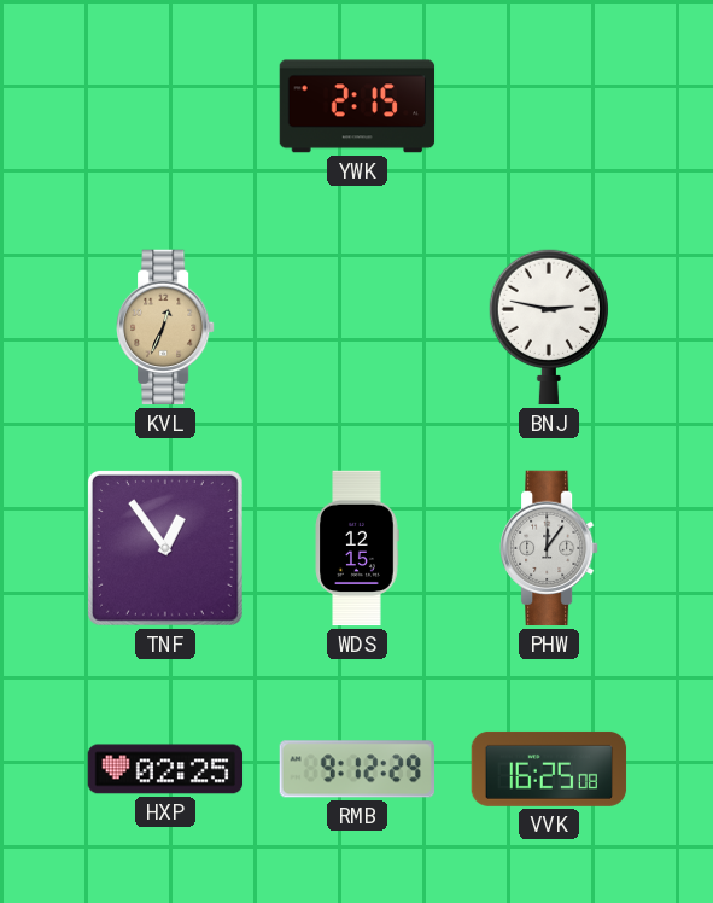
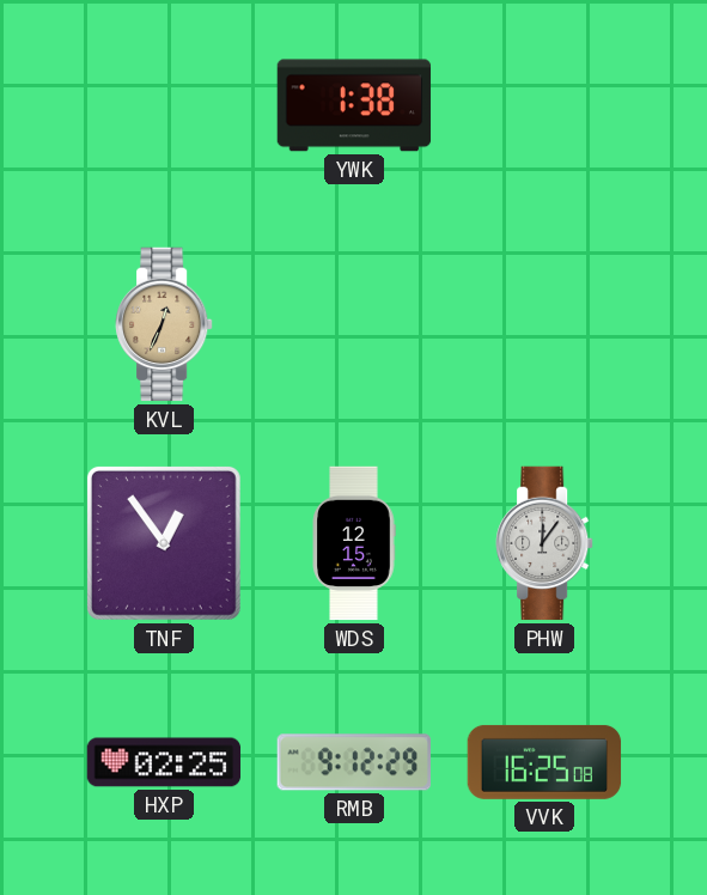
YWK: 2:15 -> 1:38 (354, 105)
BNJ: 2:47 -> none (548, 327)
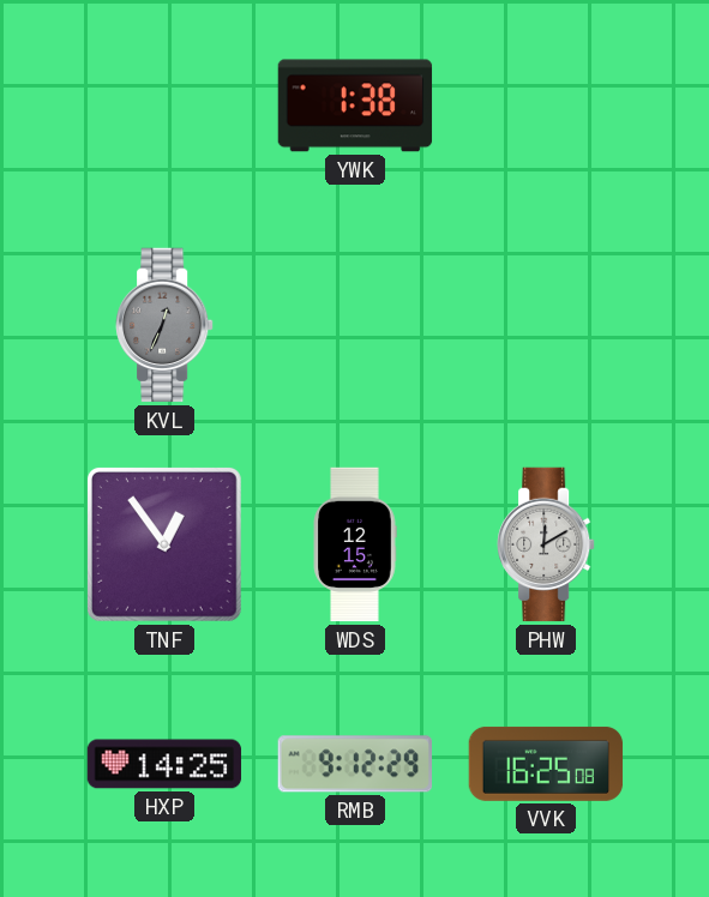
KVL dial: champagne -> grey (164, 325)
PHW: 12:06 -> 12:10 (546, 544)
HXP: 02:25 -> 14:25 (164, 764)
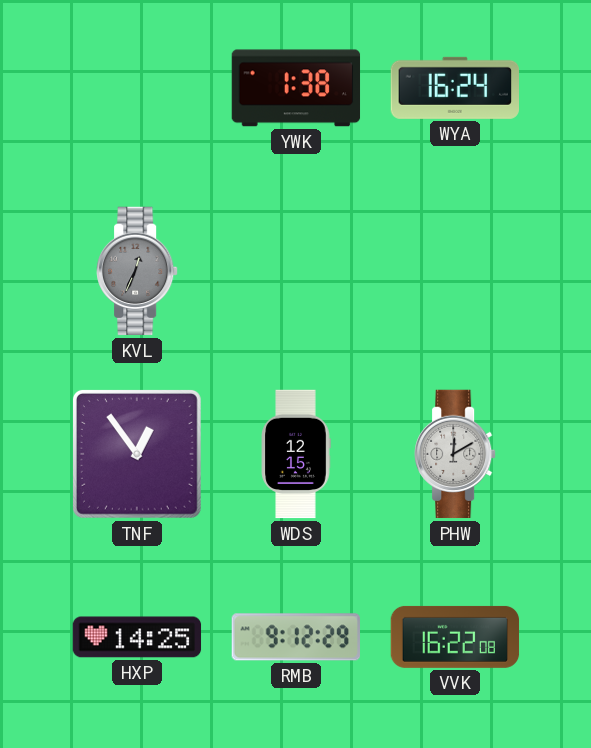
WYA: none -> 16:24 (454, 88)
VVK: 16:25 -> 16:22 (455, 637)
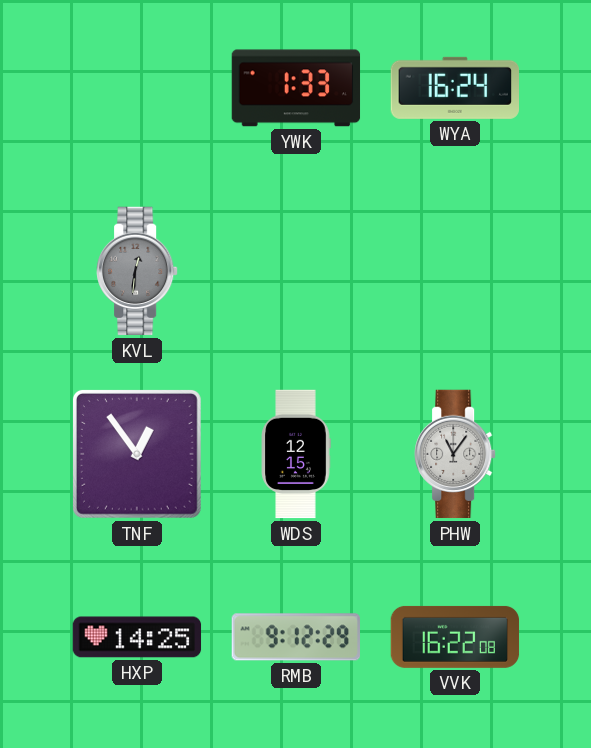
YWK: 1:38 -> 1:33 (296, 88)
KVL: 12:34 -> 12:31 (137, 271)
PHW: 12:10 -> 11:06 (455, 454)
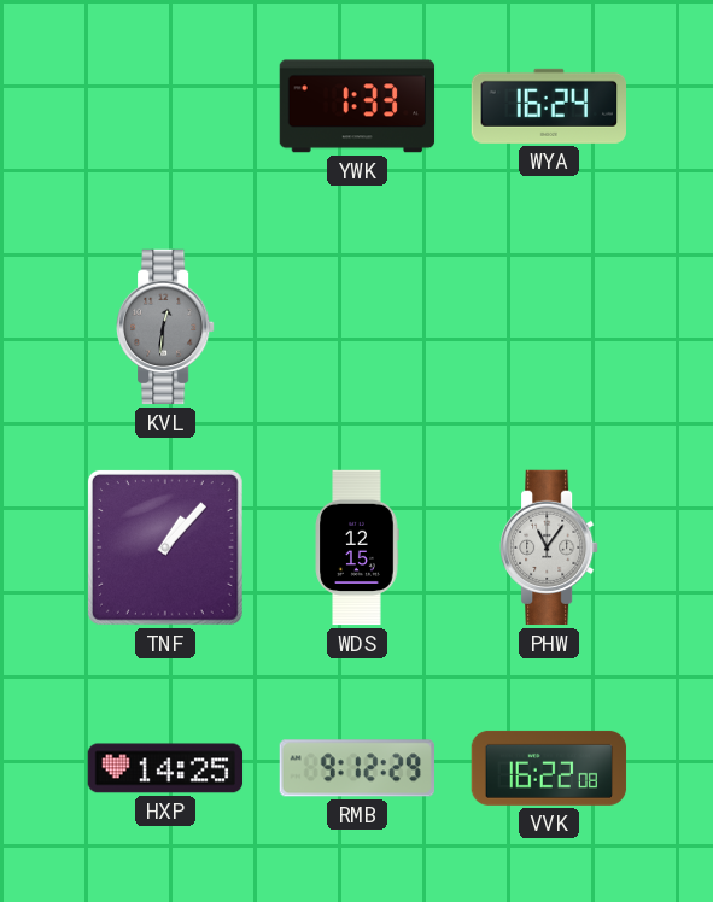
TNF: 12:54 -> 1:07 (165, 547)
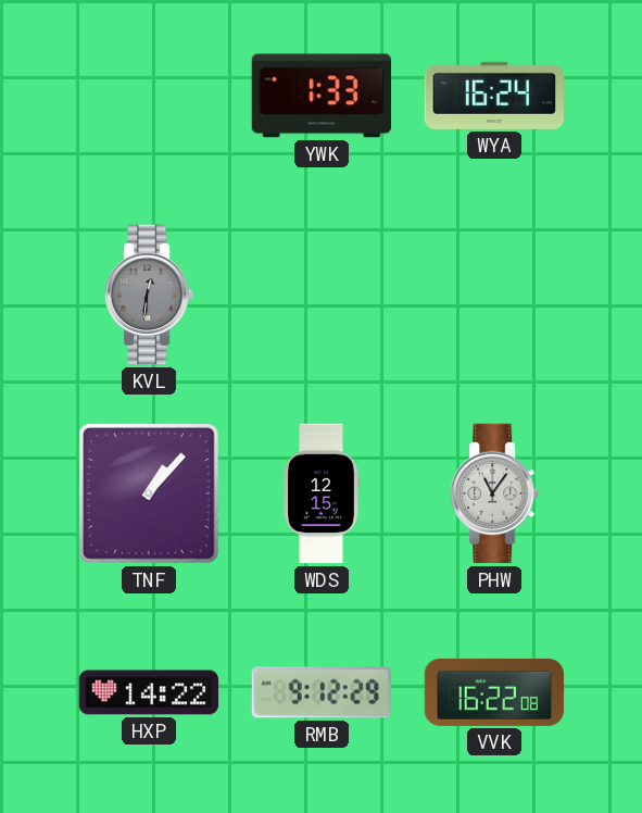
HXP: 14:25 -> 14:22 (149, 692)
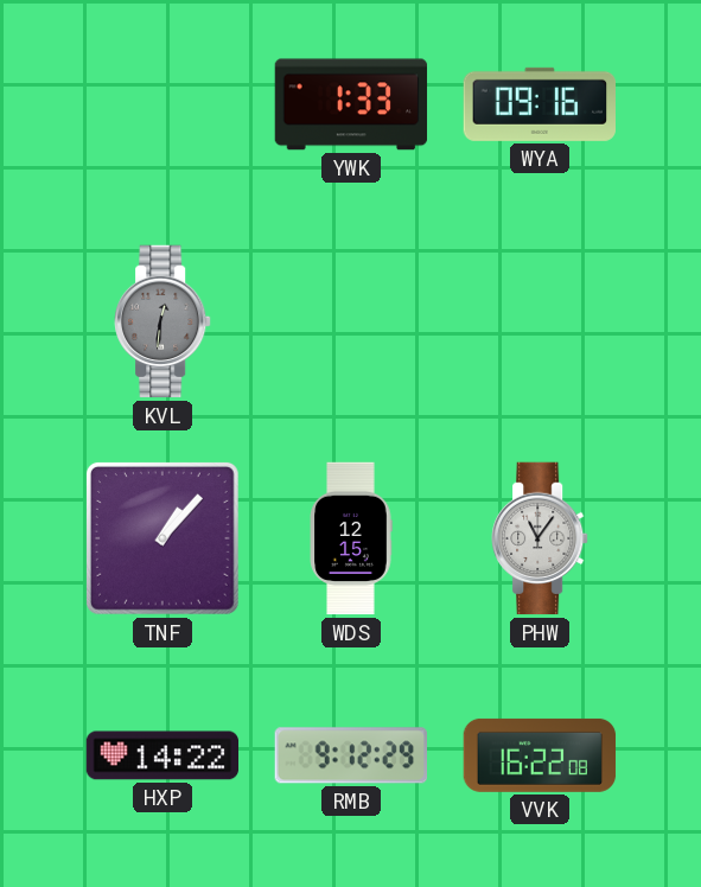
WYA: 16:24 -> 09:16 (539, 104)
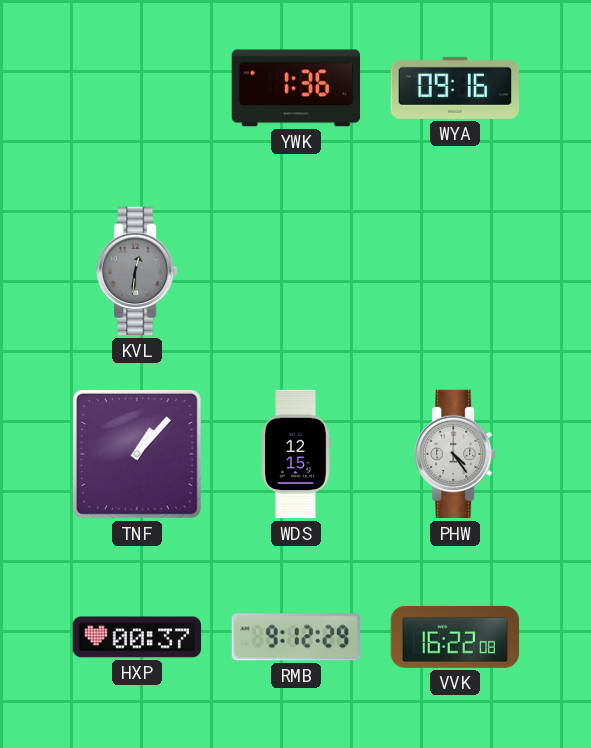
YWK: 1:33 -> 1:36 (296, 88)
PHW: 11:06 -> 4:24 (455, 454)
HXP: 14:22 -> 00:37 (137, 637)
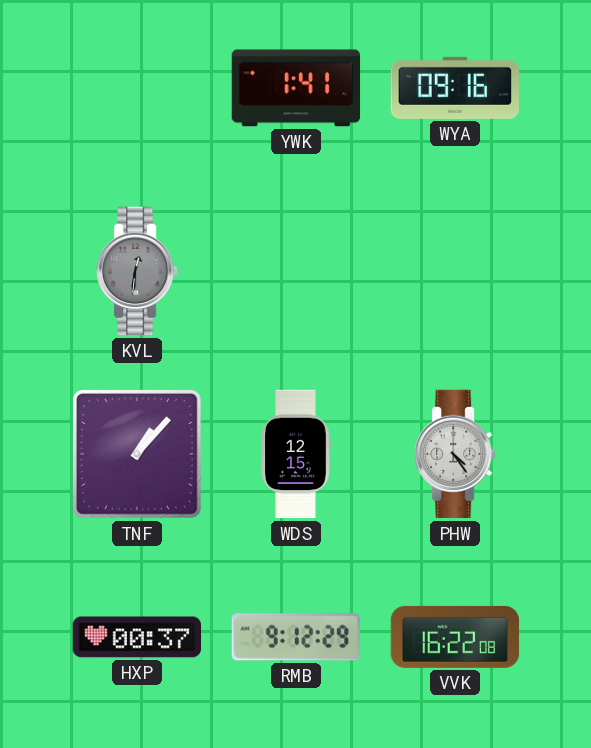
YWK: 1:36 -> 1:41 (296, 88)
